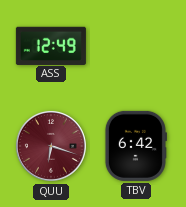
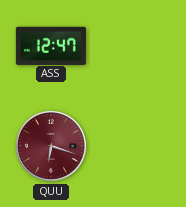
ASS: 12:49 -> 12:47 (51, 45)
TBV: 6:42 -> none (135, 146)
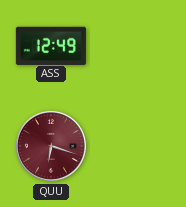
ASS: 12:47 -> 12:49 (51, 45)
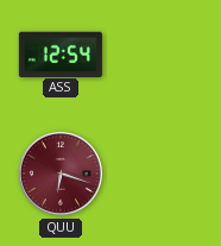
ASS: 12:49 -> 12:54 (61, 53)
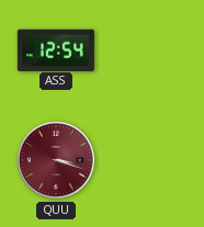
QUU: 6:18 -> 3:18 (56, 160)
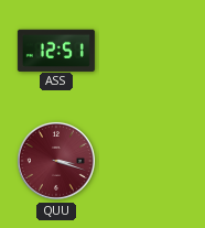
ASS: 12:54 -> 12:51 (56, 50)
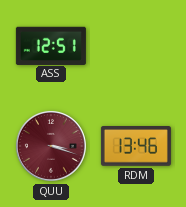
RDM: none -> 13:46 (136, 146)
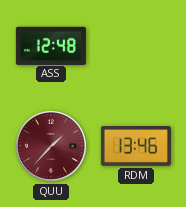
ASS: 12:51 -> 12:48 (51, 45)
QUU: 3:18 -> 1:37 (51, 146)
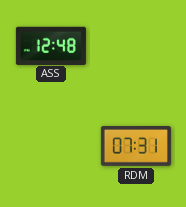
QUU: 1:37 -> none (51, 146)
RDM: 13:46 -> 07:31 (136, 146)
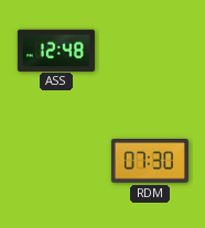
RDM: 07:31 -> 07:30 (150, 161)
